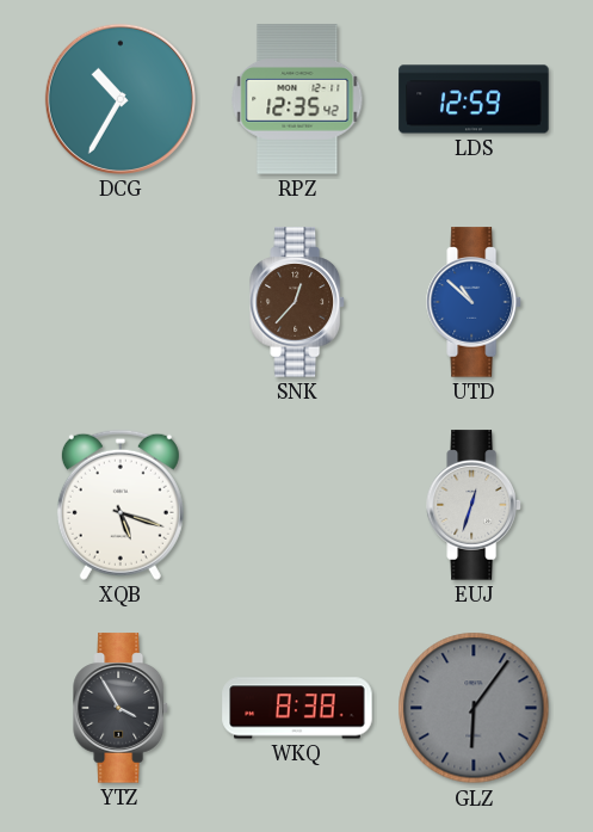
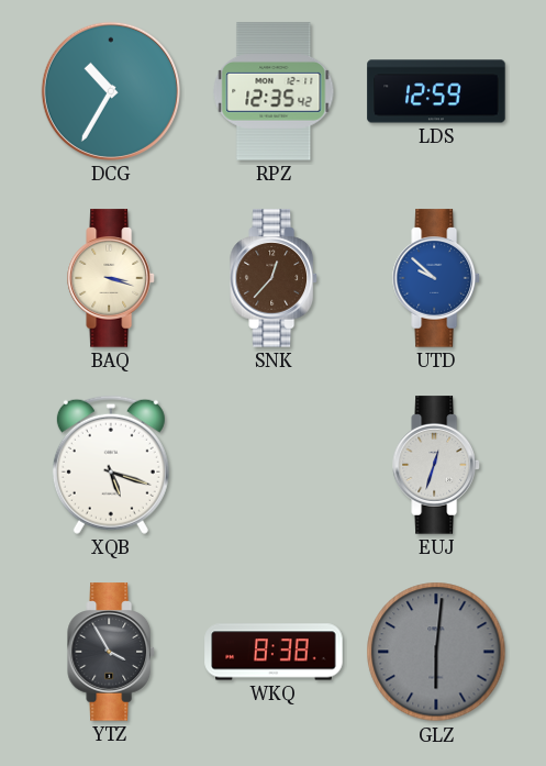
BAQ: none -> 3:18 (111, 278)
UTD: 10:52 -> 9:52 (436, 278)
GLZ: 6:06 -> 6:01 (436, 652)
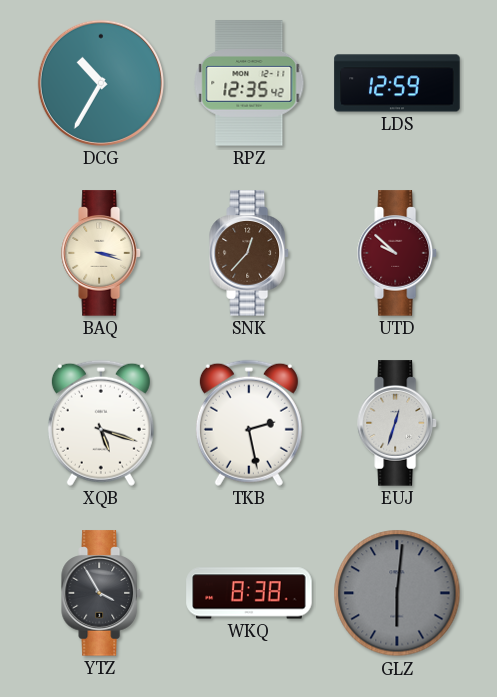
UTD dial: blue -> burgundy (397, 253)
TKB: none -> 2:28 (249, 423)
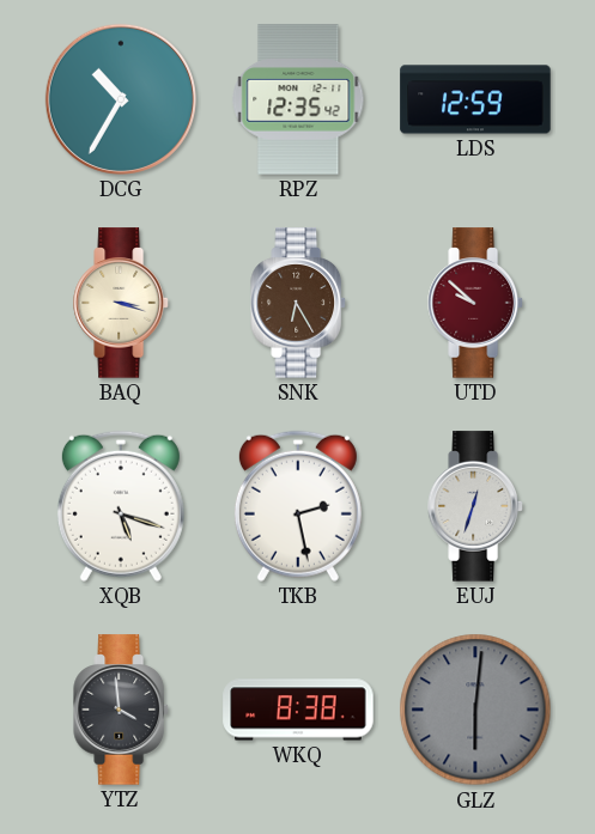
SNK: 12:37 -> 6:25 (298, 303)
YTZ: 3:55 -> 3:59 (121, 710)
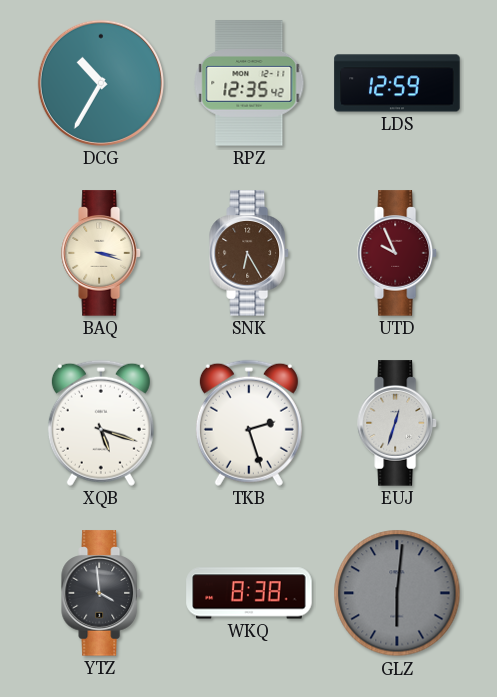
UTD: 9:52 -> 9:56 (397, 253)
TKB: 2:28 -> 2:27 (249, 423)
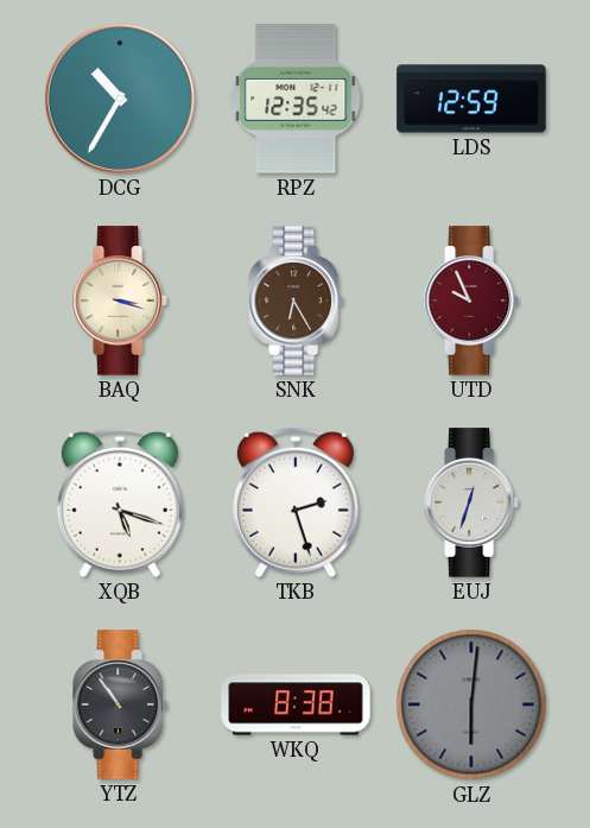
YTZ: 3:59 -> 10:54 (120, 704)
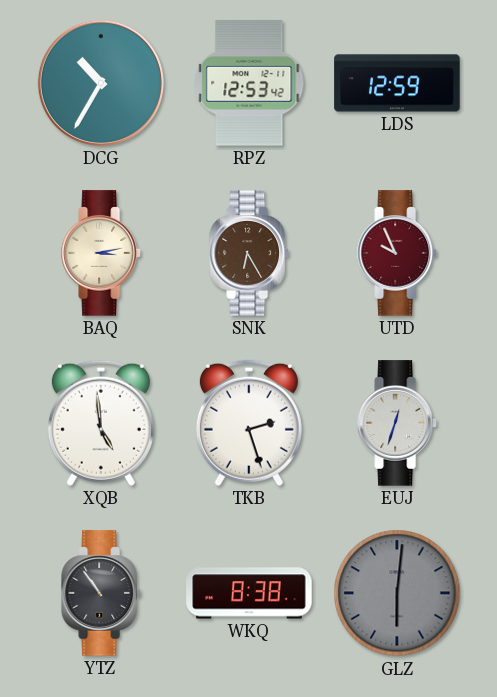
RPZ: 12:35 -> 12:53 (249, 83)
BAQ: 3:18 -> 3:13 (101, 253)
XQB: 5:18 -> 4:59 (101, 423)
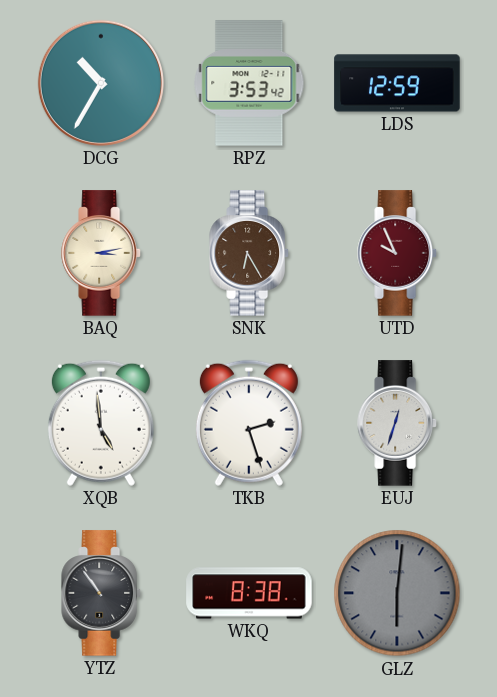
RPZ: 12:53 -> 3:53 (249, 83)
